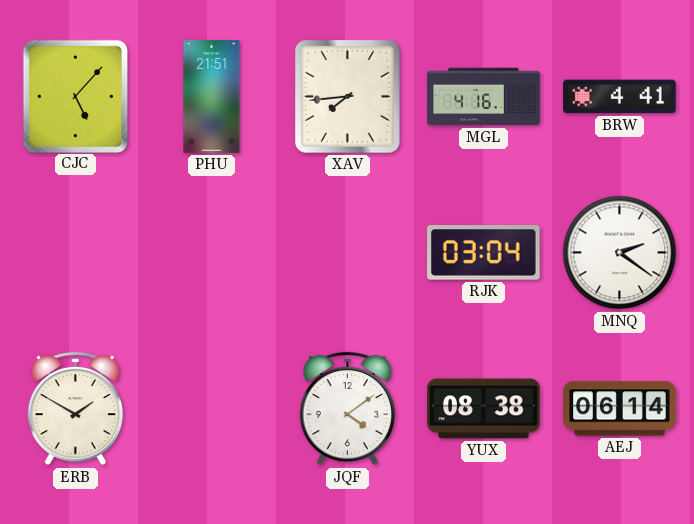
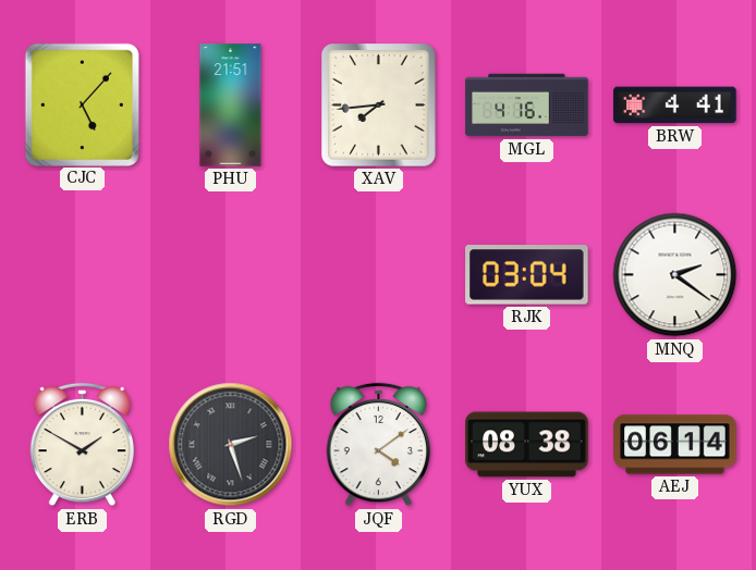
RGD: none -> 2:27 (231, 445)
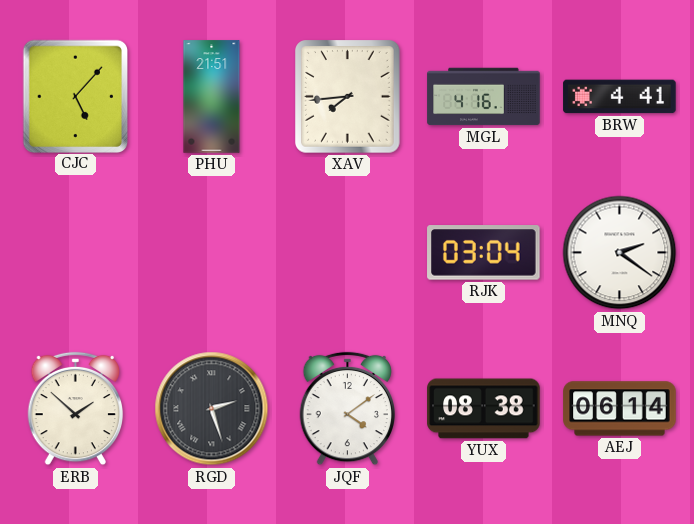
ERB: 1:50 -> 1:52 (76, 409)
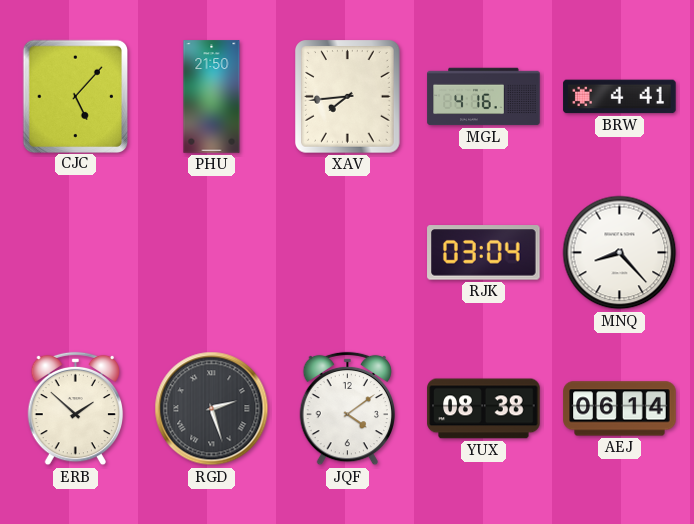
PHU: 21:51 -> 21:50 (212, 97)
MNQ: 2:21 -> 8:23 (620, 253)
